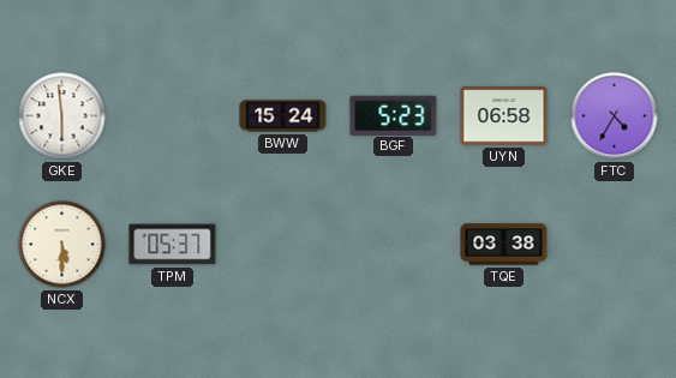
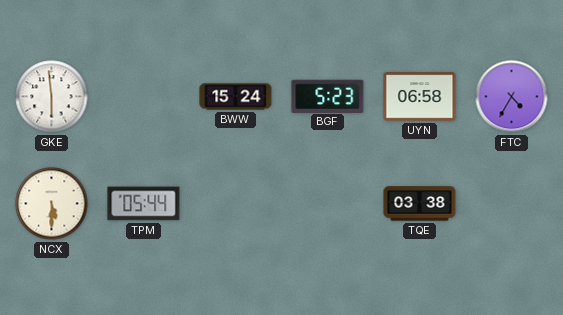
TPM: 05:37 -> 05:44 (144, 204)
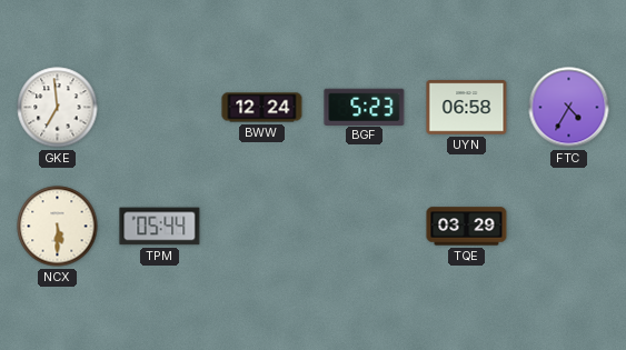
GKE: 5:59 -> 6:59 (58, 108)
BWW: 15:24 -> 12:24 (262, 108)
TQE: 03:38 -> 03:29 (467, 227)
